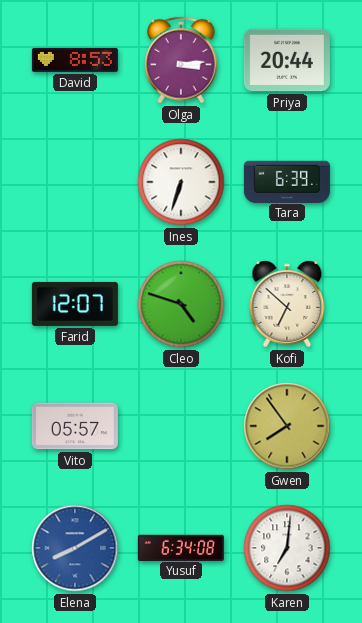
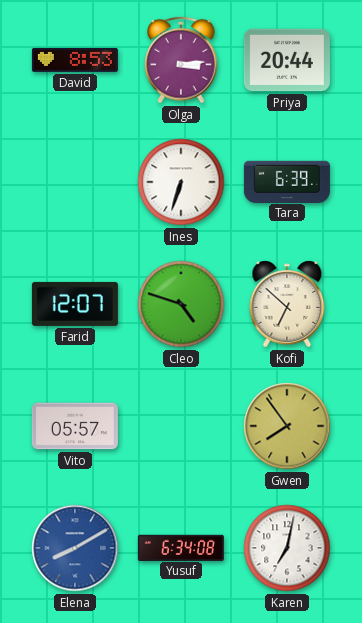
Karen: 7:01 -> 7:02 (287, 548)
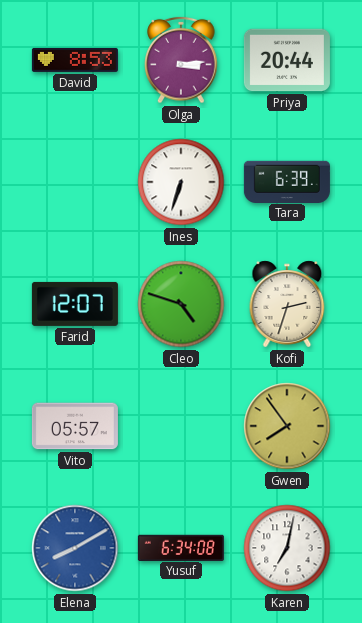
Kofi: 6:52 -> 2:33 (287, 304)
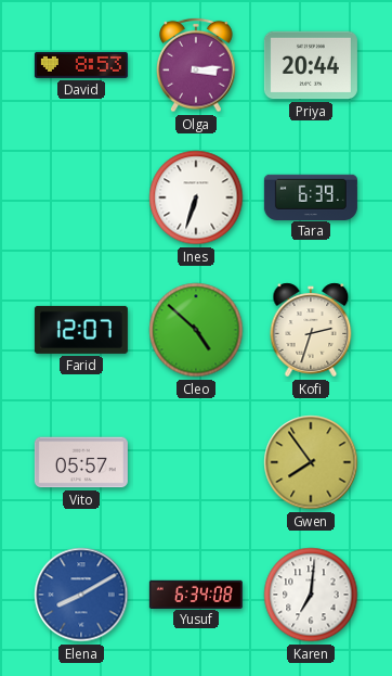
Cleo: 4:48 -> 4:52 (196, 330)
Karen: 7:02 -> 7:01 (311, 595)
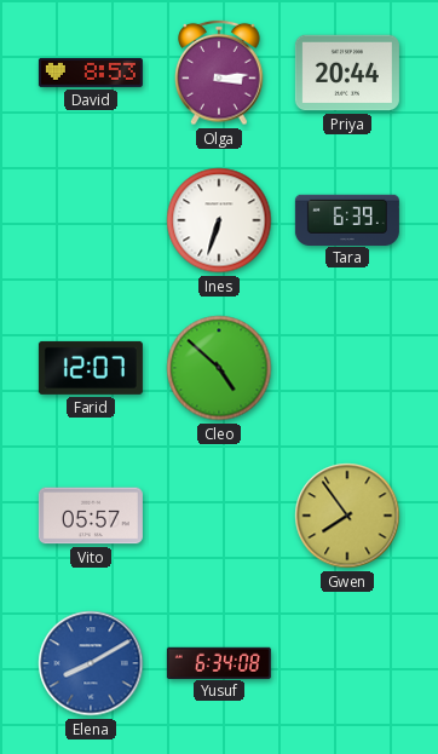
Kofi: 2:33 -> none (311, 330)
Karen: 7:01 -> none (311, 595)
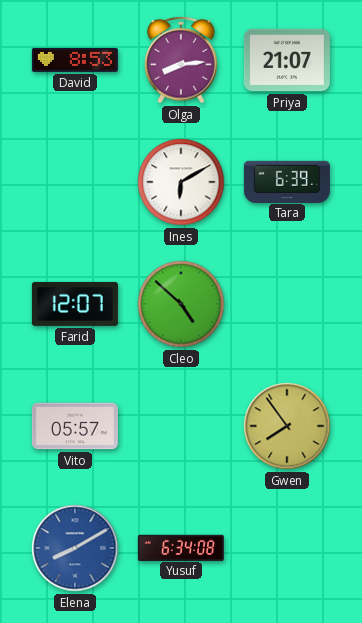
Olga: 3:14 -> 8:14 (181, 60)
Priya: 20:44 -> 21:07 (287, 60)
Ines: 6:33 -> 6:10 (181, 182)
